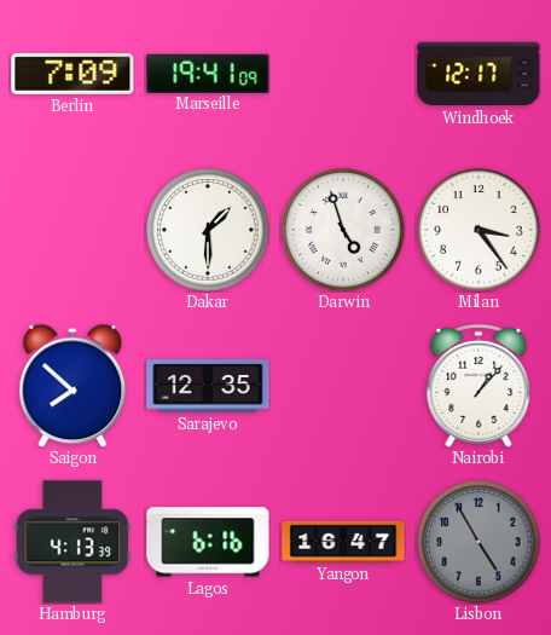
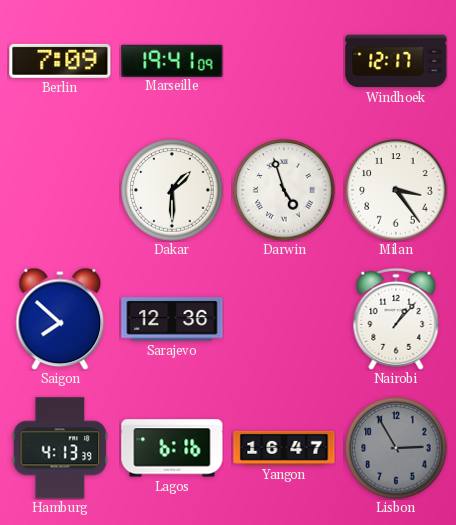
Sarajevo: 12:35 -> 12:36 (172, 319)
Lisbon: 4:55 -> 2:55 (396, 448)
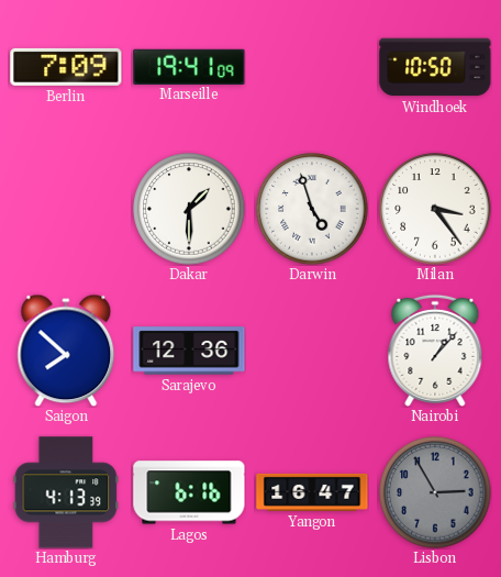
Windhoek: 12:17 -> 10:50 (435, 67)
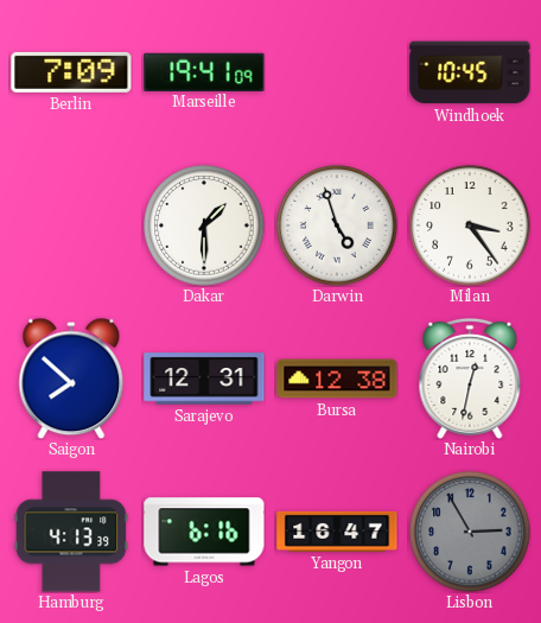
Windhoek: 10:50 -> 10:45 (470, 72)
Sarajevo: 12:36 -> 12:31 (204, 379)
Bursa: none -> 12:38 (337, 379)
Nairobi: 1:07 -> 12:32 (470, 379)
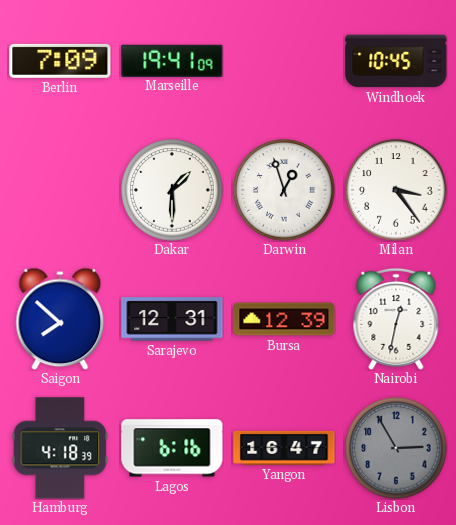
Darwin: 4:57 -> 12:57 (284, 190)
Bursa: 12:38 -> 12:39 (284, 319)
Hamburg: 4:13 -> 4:18 (60, 448)
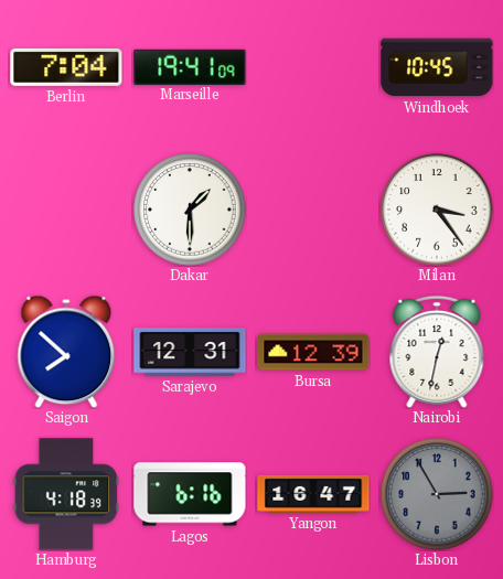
Berlin: 7:09 -> 7:04 (66, 67)
Darwin: 12:57 -> none (284, 190)
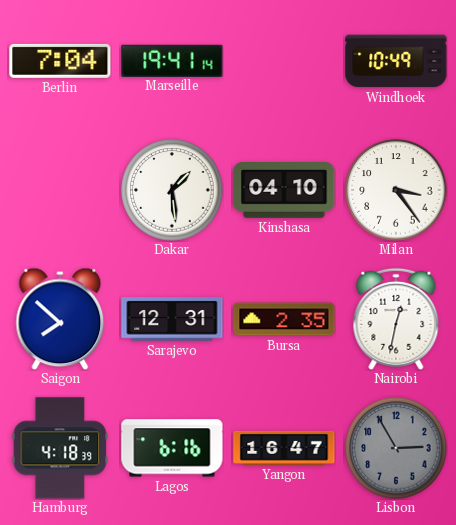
Marseille: 19:41:09 -> 19:41:14 (172, 60)
Windhoek: 10:45 -> 10:49 (396, 61)
Dakar: 1:30 -> 1:29 (172, 190)
Kinshasa: none -> 04:10 (284, 191)
Bursa: 12:39 -> 2:35 (284, 319)
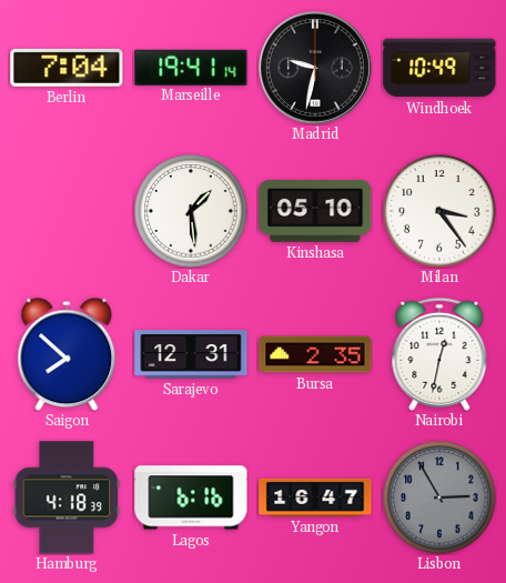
Madrid: none -> 9:32 (315, 68)
Kinshasa: 04:10 -> 05:10 (315, 212)
